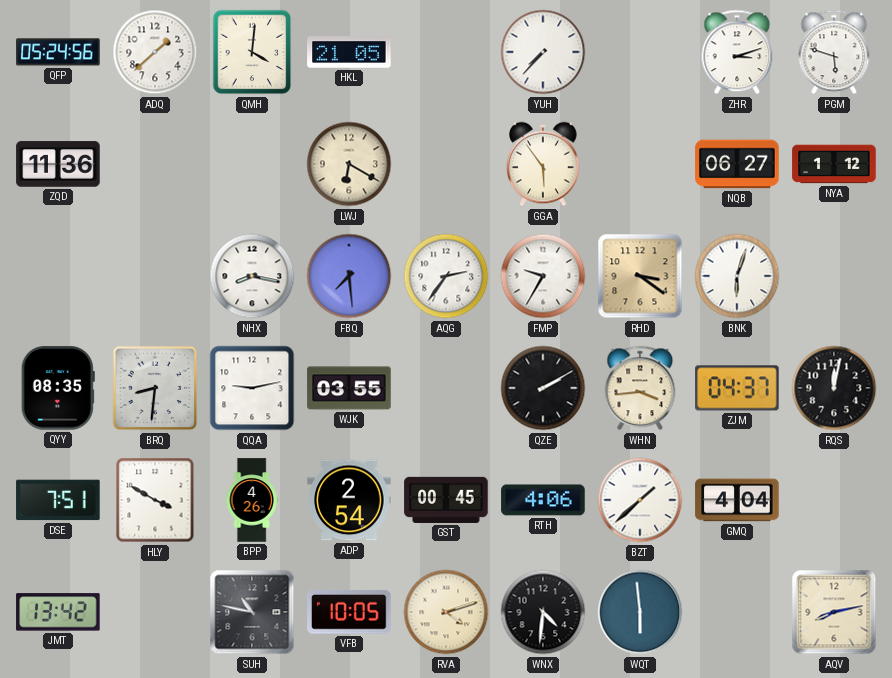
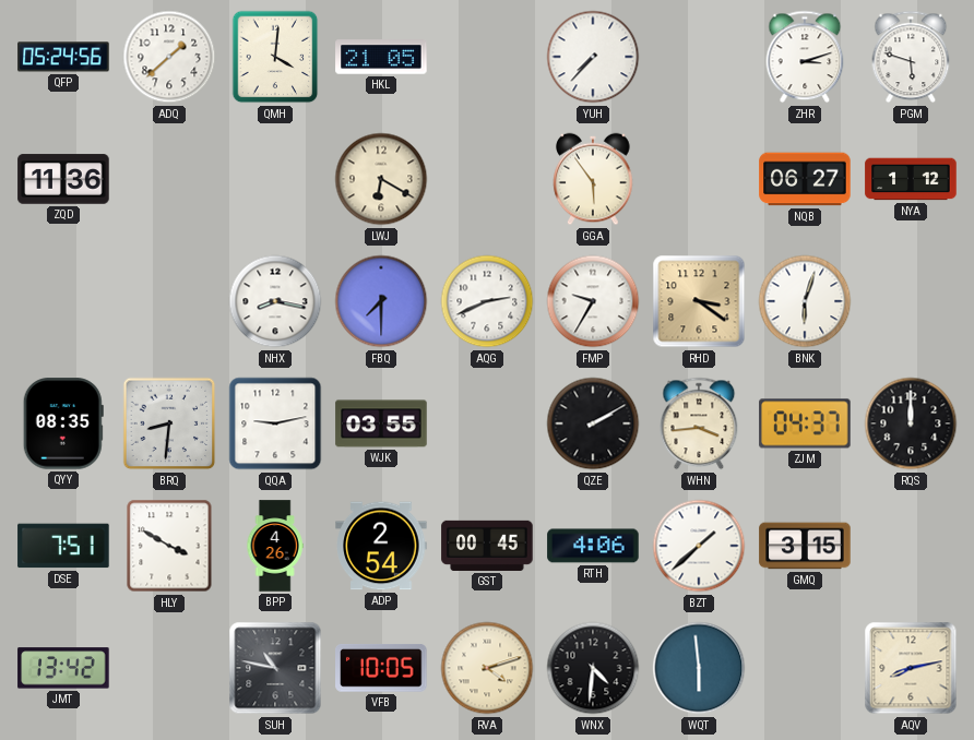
FBQ: 7:29 -> 7:30 (381, 301)
AQG: 2:36 -> 2:41 (487, 301)
RQS: 12:02 -> 12:00 (911, 423)
GMQ: 4:04 -> 3:15 (805, 546)
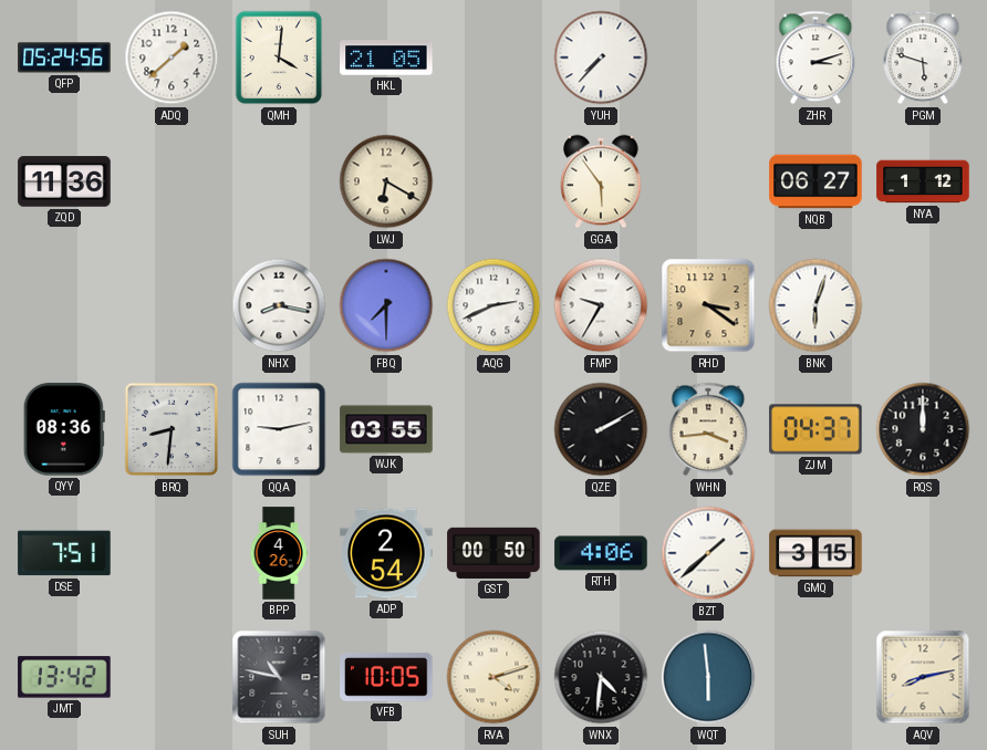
QYY: 08:35 -> 08:36 (64, 429)
HLY: 3:50 -> none (169, 546)
GST: 00:45 -> 00:50 (493, 553)
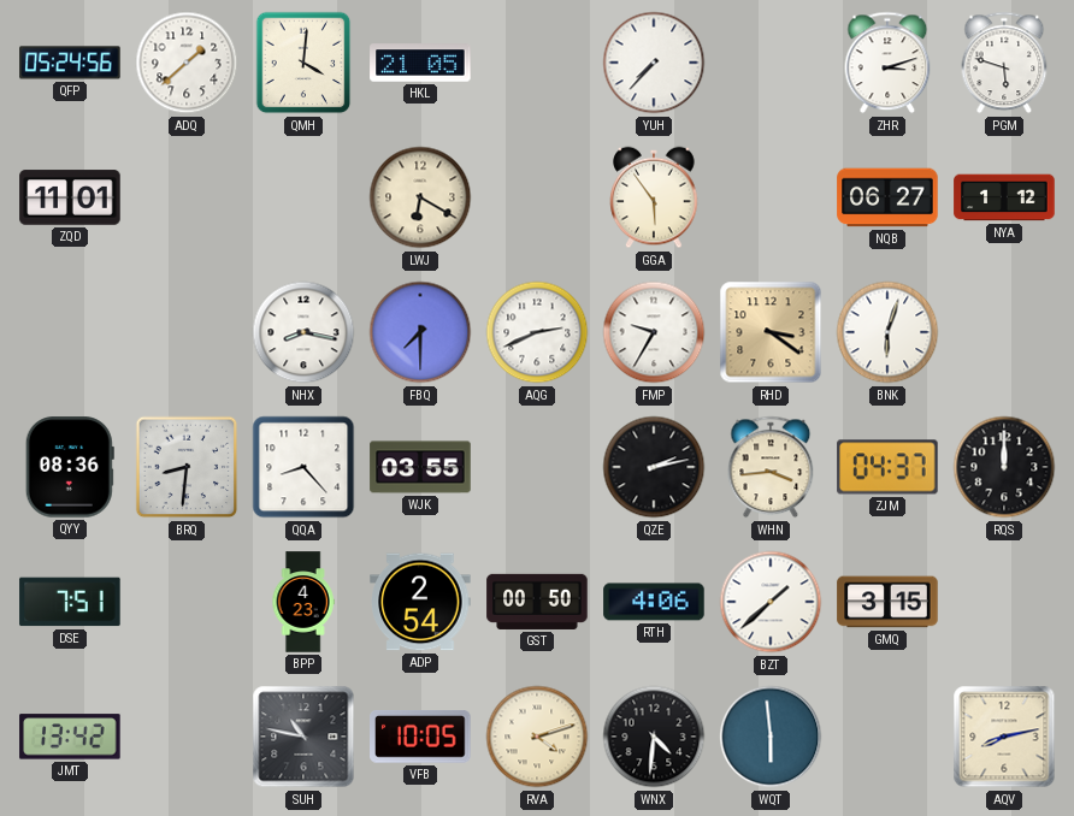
ZQD: 11:36 -> 11:01 (70, 197)
QQA: 9:13 -> 8:23 (303, 467)
QZE: 2:10 -> 2:13 (654, 467)
BPP: 4:26 -> 4:23 (303, 602)
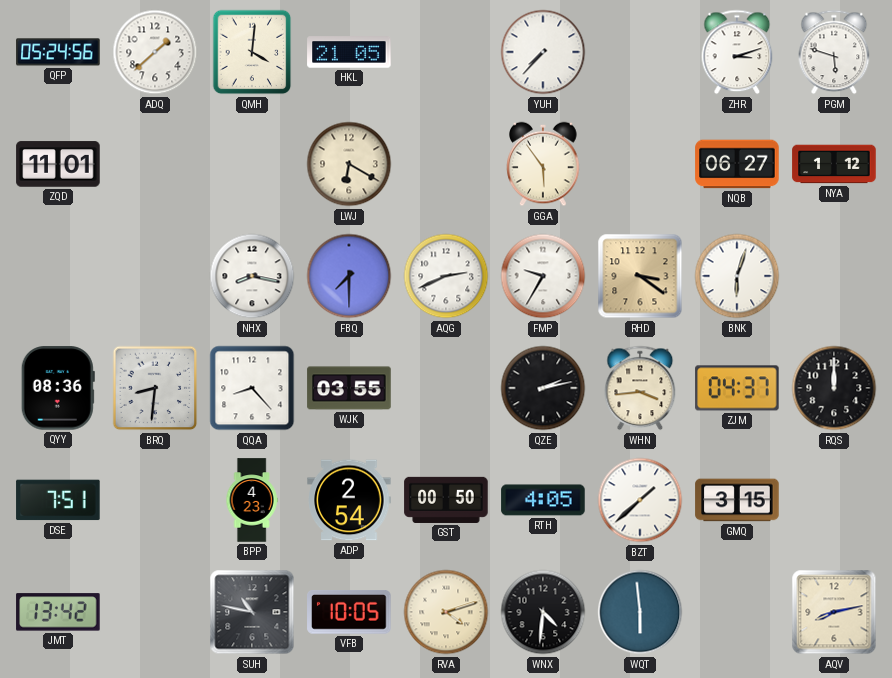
RTH: 4:06 -> 4:05 (543, 500)
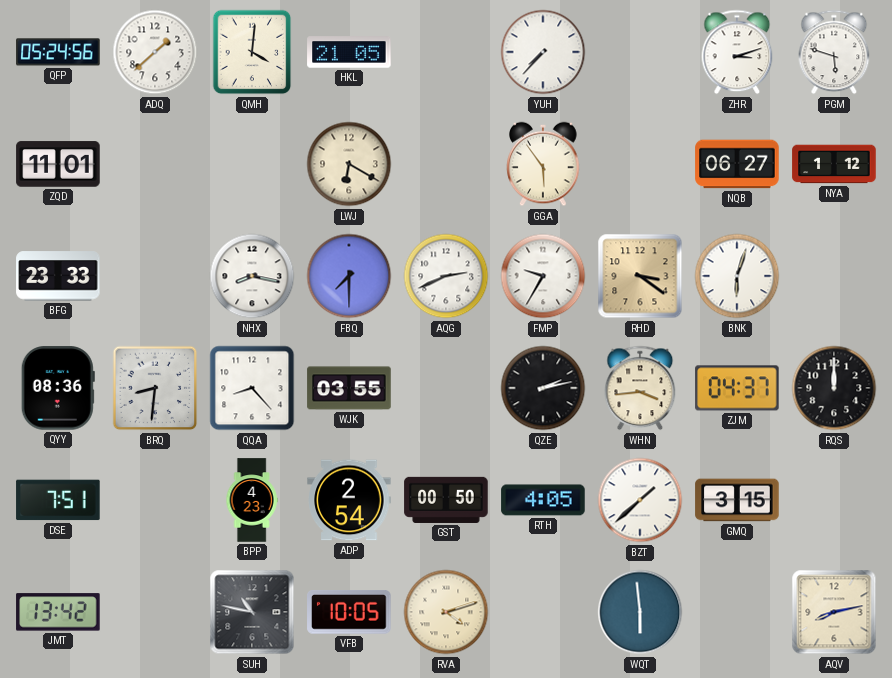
BFG: none -> 23:33 (58, 276)
WNX: 4:31 -> none (543, 612)
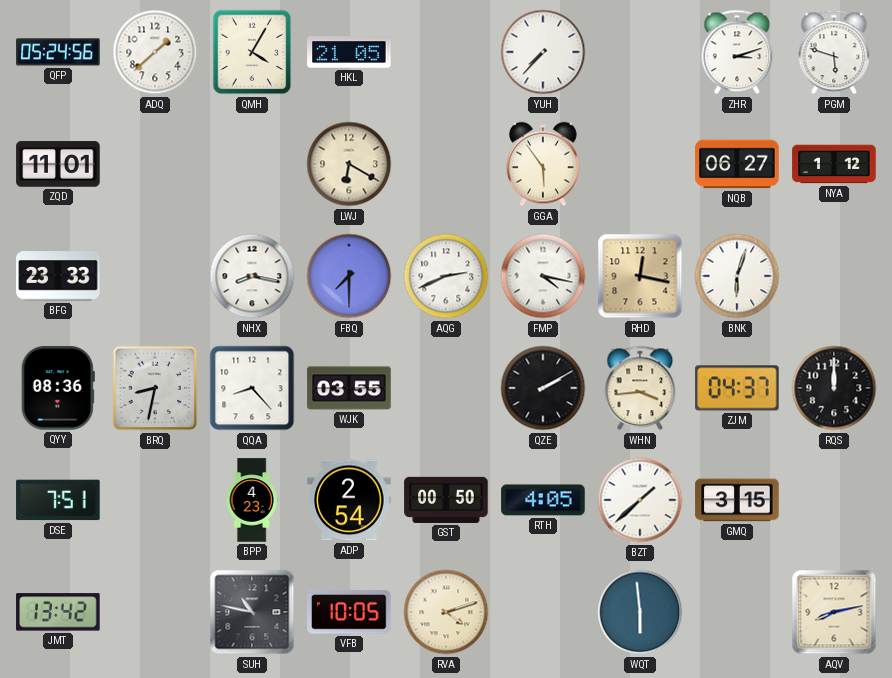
QMH: 4:01 -> 4:05 (252, 52)
FMP: 9:35 -> 4:17 (543, 276)
RHD: 3:21 -> 12:17 (640, 276)
BRQ: 8:31 -> 8:32 (155, 388)
QZE: 2:13 -> 2:10 (543, 388)
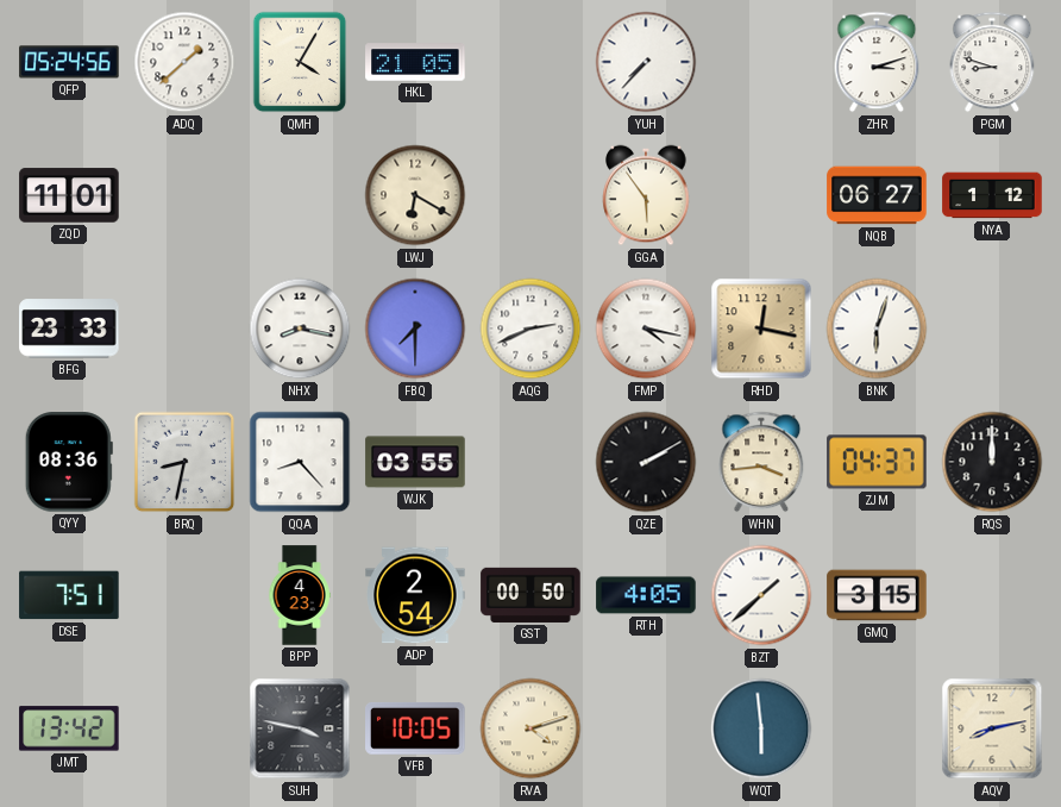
PGM: 5:48 -> 8:48 (992, 62)
SUH: 10:47 -> 3:47 (300, 728)
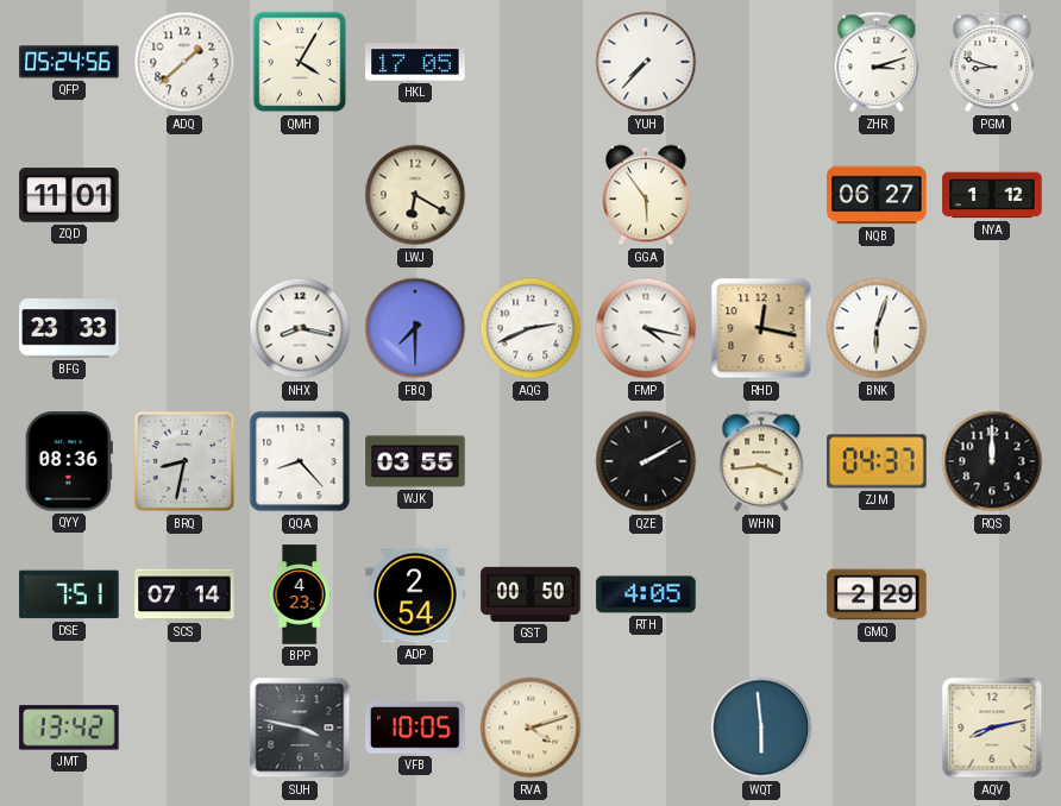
HKL: 21:05 -> 17:05 (415, 62)
SCS: none -> 07:14 (184, 594)
BZT: 1:38 -> none (761, 595)
GMQ: 3:15 -> 2:29 (877, 594)
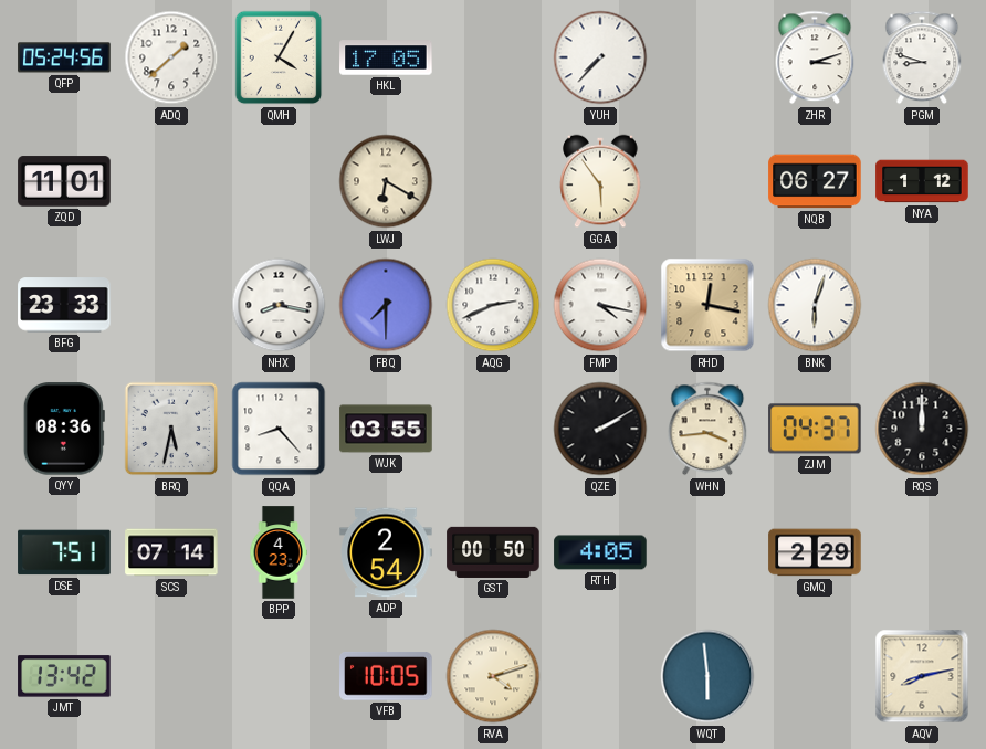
BRQ: 8:32 -> 5:32 (171, 429)
SUH: 3:47 -> none (300, 728)
